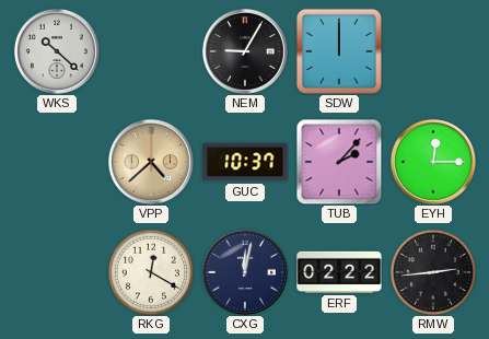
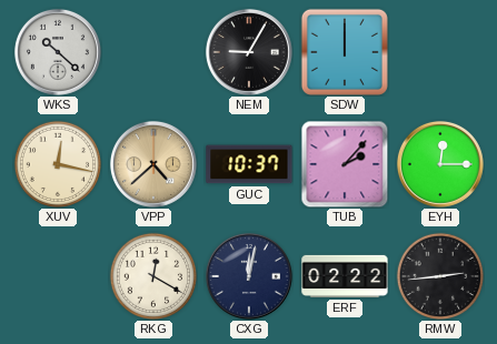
XUV: none -> 12:17 (57, 163)
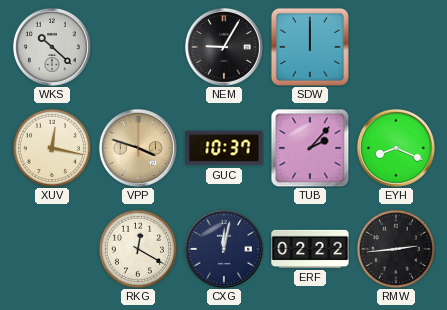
VPP: 4:38 -> 3:48 (138, 148)
EYH: 12:15 -> 8:19 (396, 148)
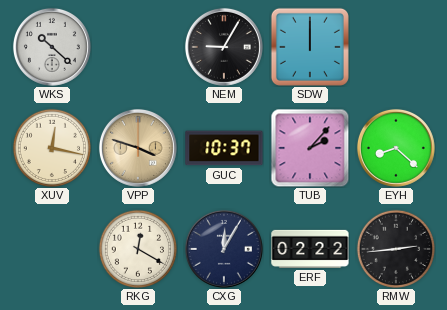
EYH: 8:19 -> 8:22 (396, 148)
CXG: 12:02 -> 12:05 (224, 249)
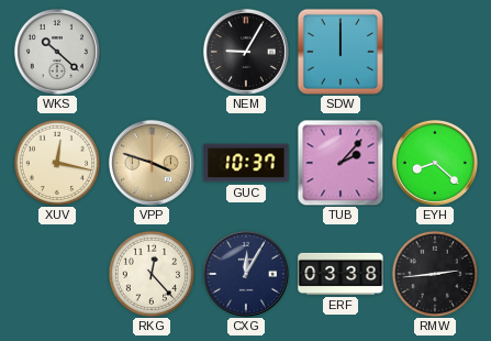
RKG: 12:20 -> 12:23 (150, 273)
ERF: 02:22 -> 03:38 (341, 274)
